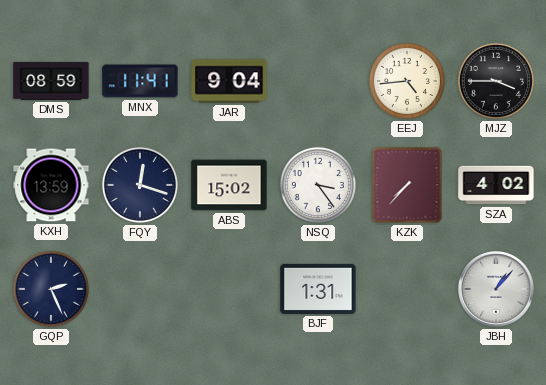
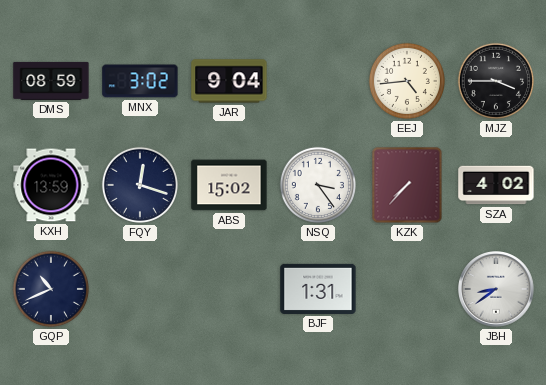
MNX: 11:41 -> 3:02 (140, 81)
GQP: 2:26 -> 10:41 (51, 289)
JBH: 1:07 -> 8:39 (497, 290)
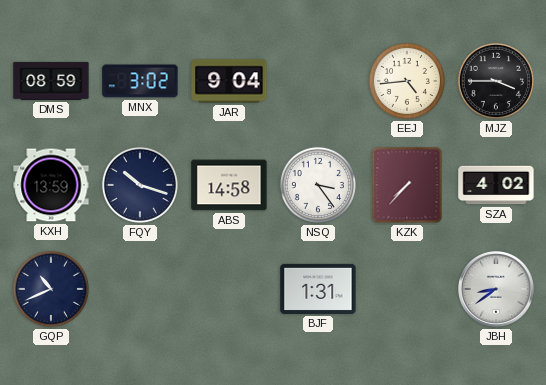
FQY: 12:18 -> 10:18 (140, 185)
ABS: 15:02 -> 14:58 (229, 185)
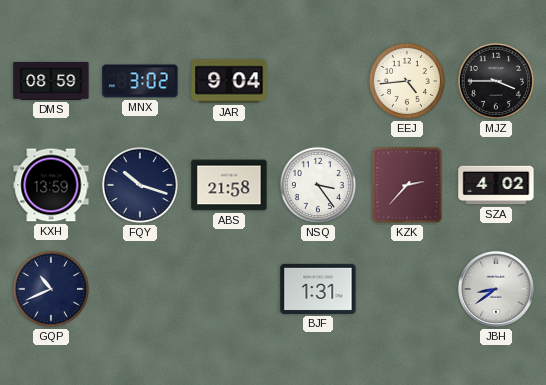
ABS: 14:58 -> 21:58 (229, 185)
KZK: 7:37 -> 2:37 (407, 185)
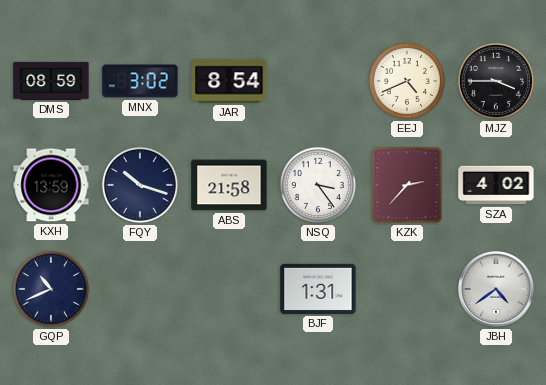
JAR: 9:04 -> 8:54 (229, 81)
EEJ: 4:44 -> 4:41 (407, 81)
JBH: 8:39 -> 4:39 (497, 290)
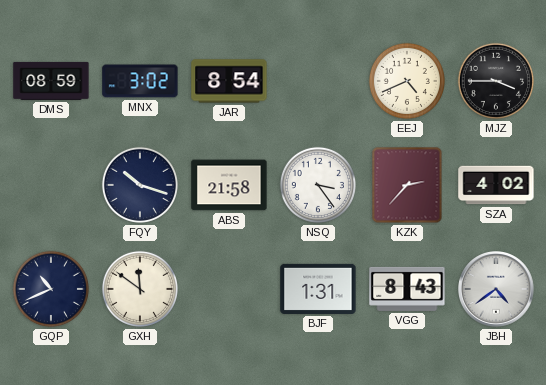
KXH: 13:59 -> none (51, 185)
GXH: none -> 11:51 (140, 289)
VGG: none -> 8:43 (407, 289)
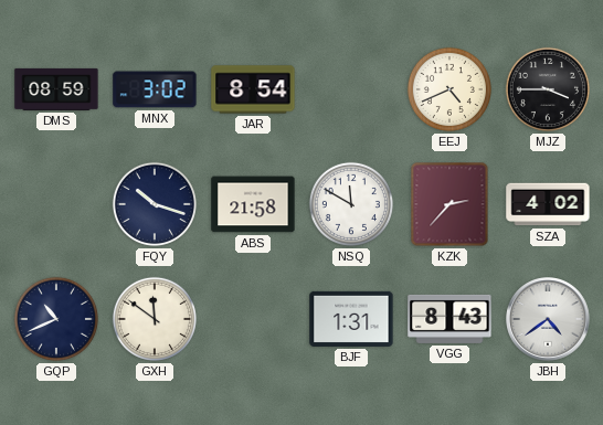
NSQ: 3:24 -> 11:50 (351, 204)
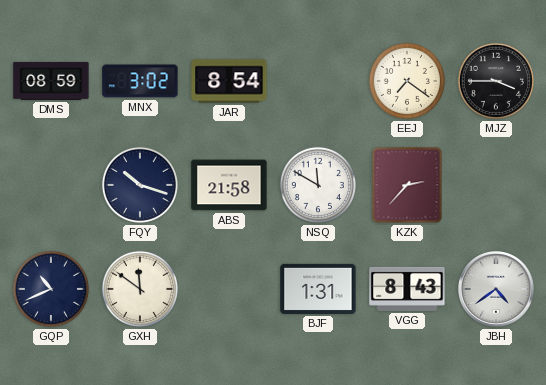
EEJ: 4:41 -> 7:21 (407, 81)
SZA: 4:02 -> none (548, 204)
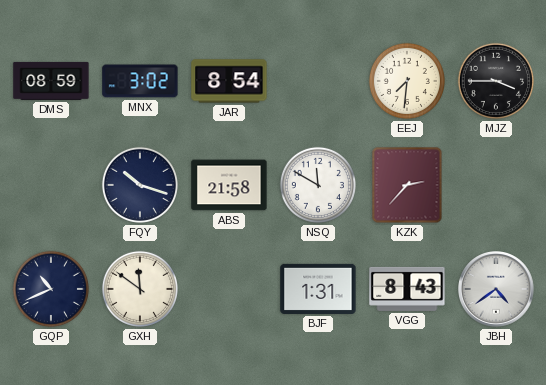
EEJ: 7:21 -> 7:31 (407, 81)
